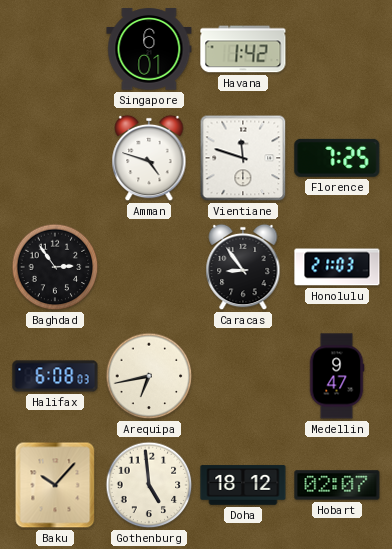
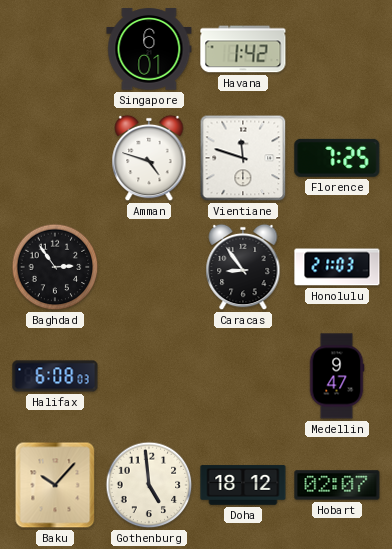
Arequipa: 6:43 -> none (149, 376)
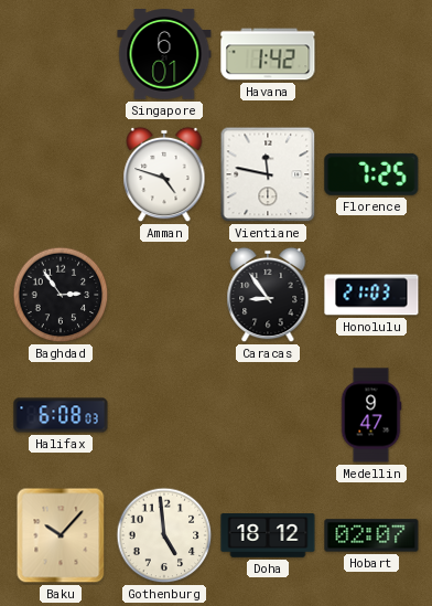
Vientiane: 11:48 -> 11:47 (268, 174)
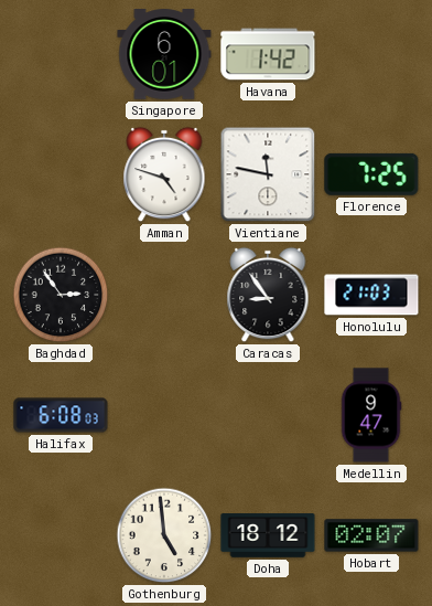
Baku: 10:07 -> none (61, 535)
